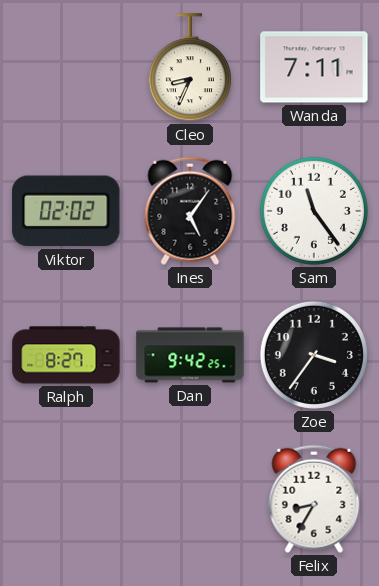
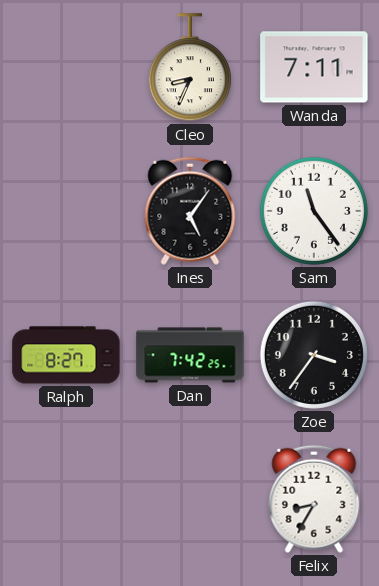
Viktor: 02:02 -> none (66, 211)
Dan: 9:42 -> 7:42 (190, 355)
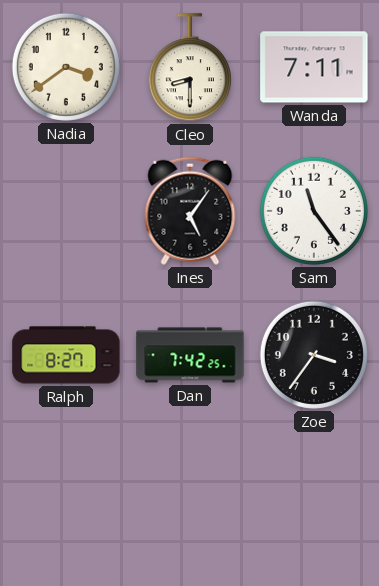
Nadia: none -> 3:39 (66, 67)
Cleo: 8:34 -> 8:30 (190, 68)
Felix: 8:35 -> none (314, 499)
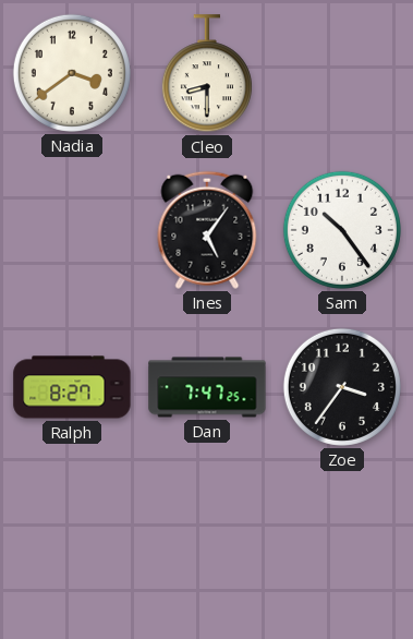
Wanda: 7:11 -> none (314, 67)
Sam: 11:24 -> 10:24 (342, 230)
Dan: 7:42 -> 7:47 (207, 387)
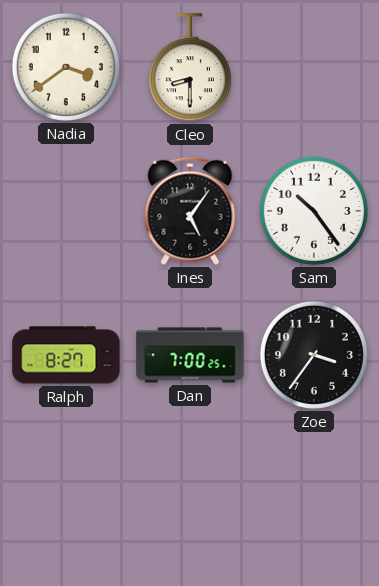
Dan: 7:47 -> 7:00 (190, 355)
